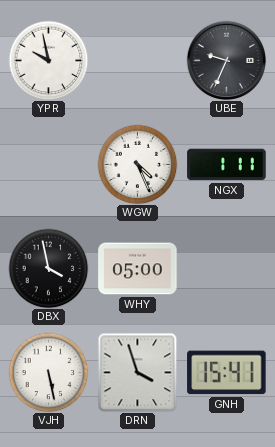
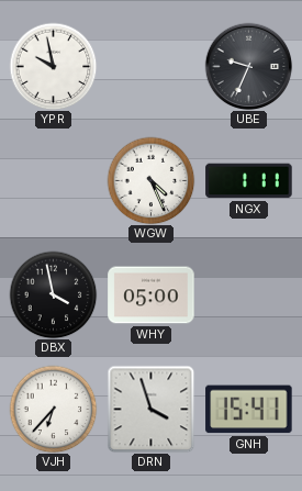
VJH: 5:28 -> 6:37 (53, 409)
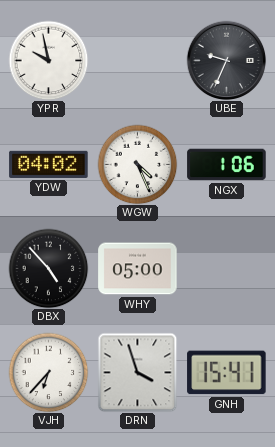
YDW: none -> 04:02 (49, 164)
NGX: 1:11 -> 1:06 (227, 165)
DBX: 3:58 -> 4:53 (48, 268)
